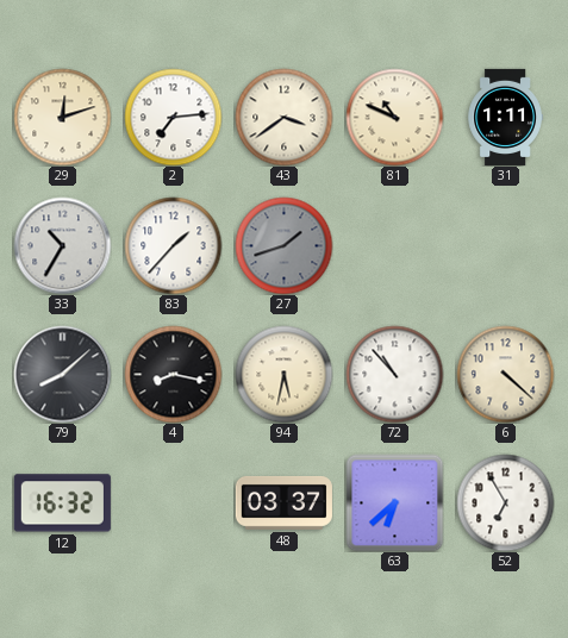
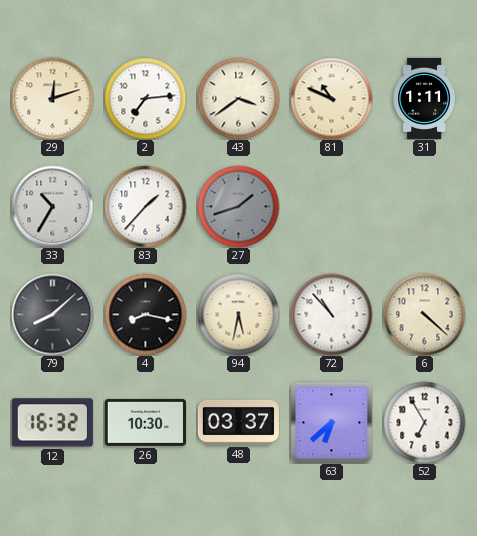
26: none -> 10:30 (145, 422)
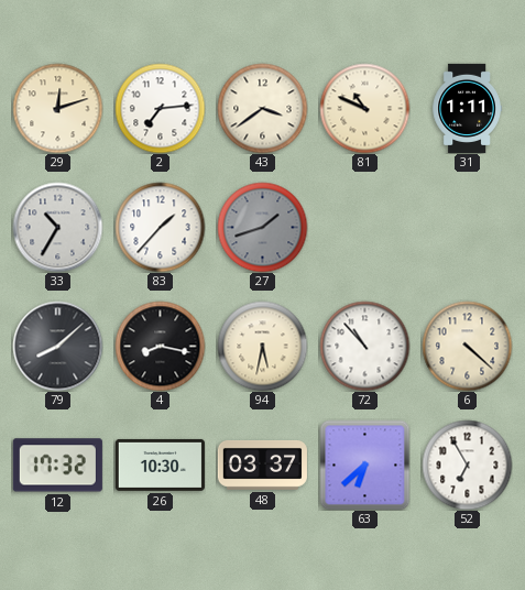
12: 16:32 -> 17:32 (57, 466)
